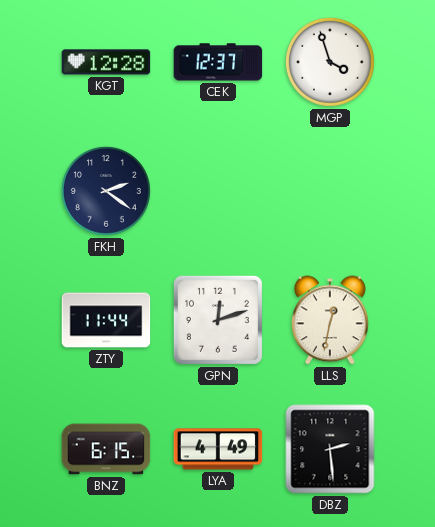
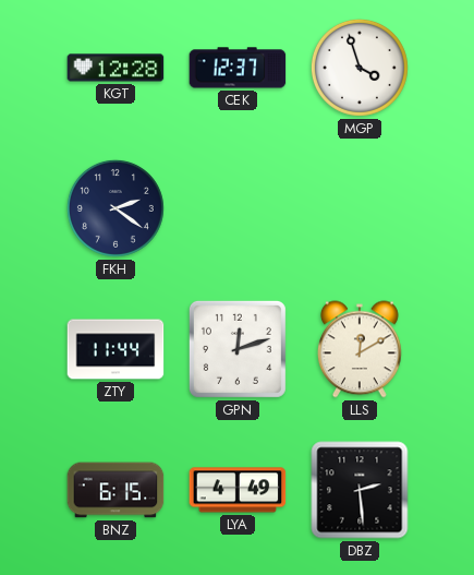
LLS: 12:32 -> 12:10 (360, 349)
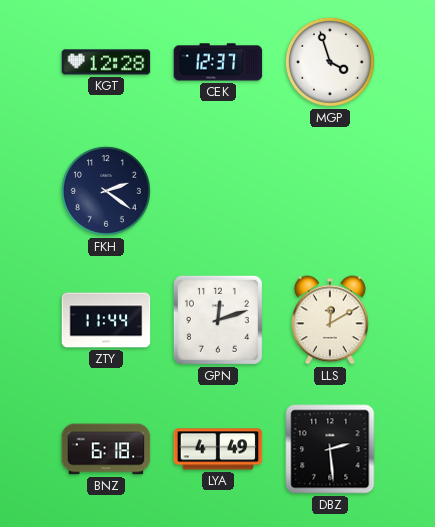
BNZ: 6:15 -> 6:18 (106, 449)
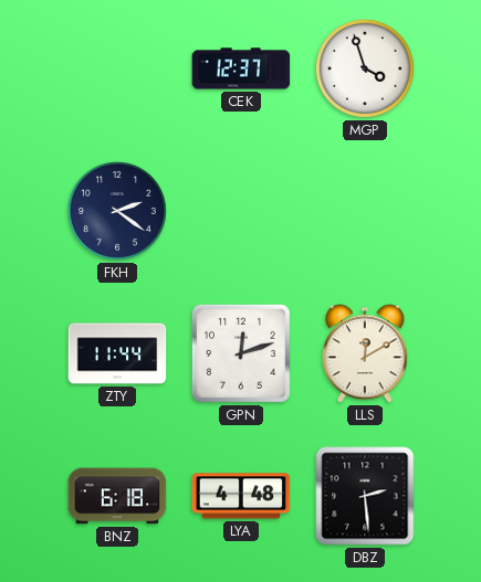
KGT: 12:28 -> none (106, 62)
LYA: 4:49 -> 4:48 (241, 496)
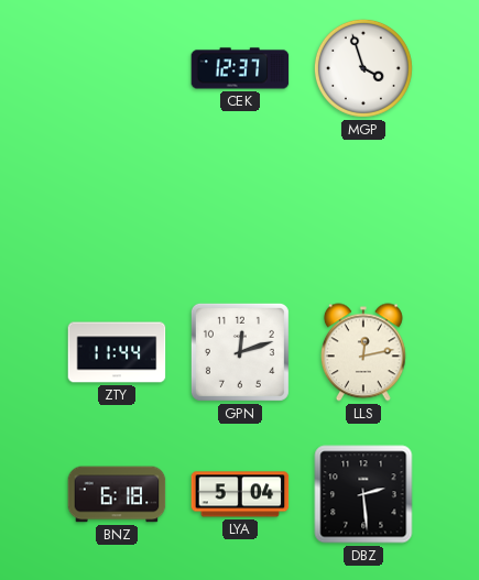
FKH: 2:21 -> none (117, 211)
LLS: 12:10 -> 12:13 (363, 352)
LYA: 4:48 -> 5:04 (240, 494)
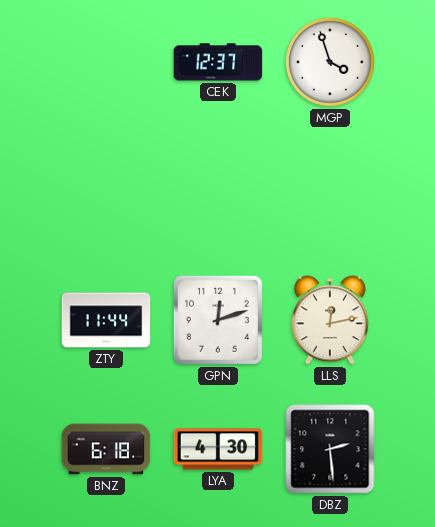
LYA: 5:04 -> 4:30 (218, 449)
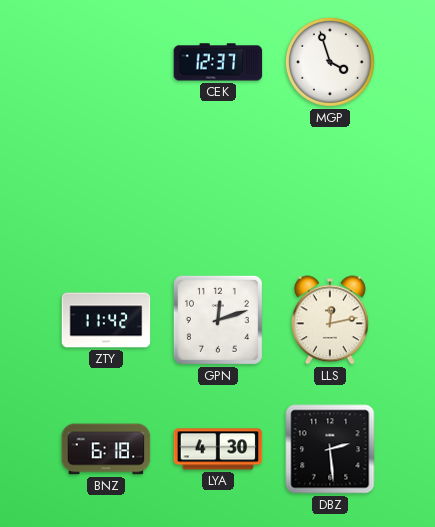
ZTY: 11:44 -> 11:42 (106, 320)
